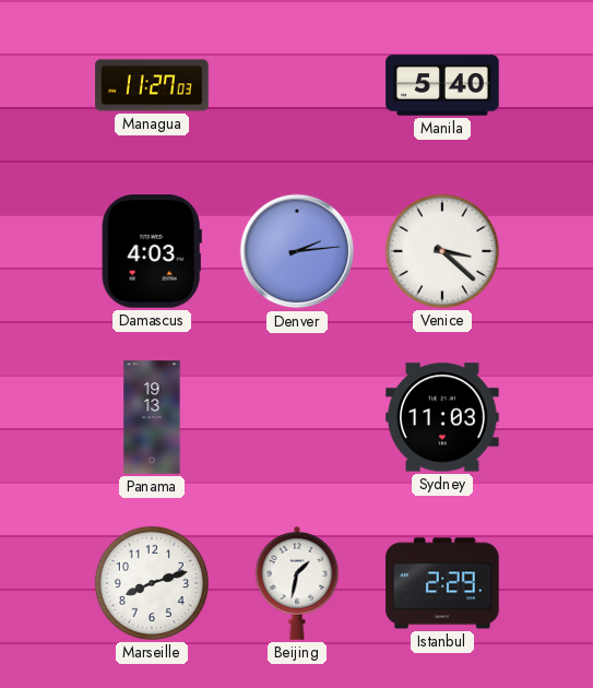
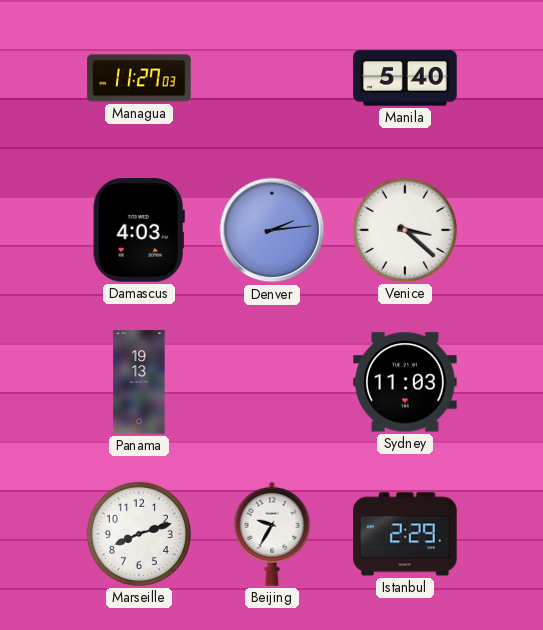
Beijing: 1:32 -> 9:35 (272, 534)
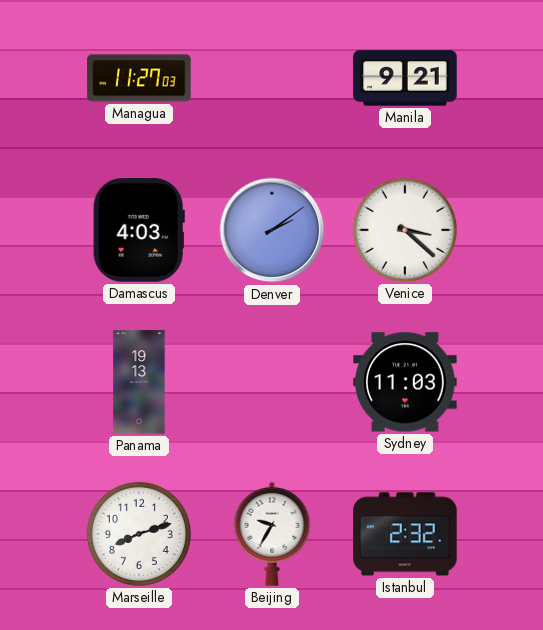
Manila: 5:40 -> 9:21 (405, 78)
Denver: 2:14 -> 2:09 (272, 230)
Istanbul: 2:29 -> 2:32 (405, 534)
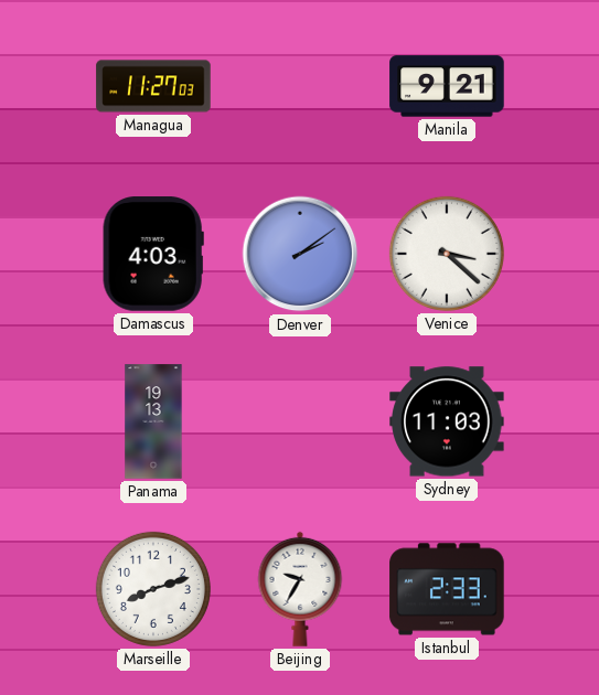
Istanbul: 2:32 -> 2:33 (447, 589)
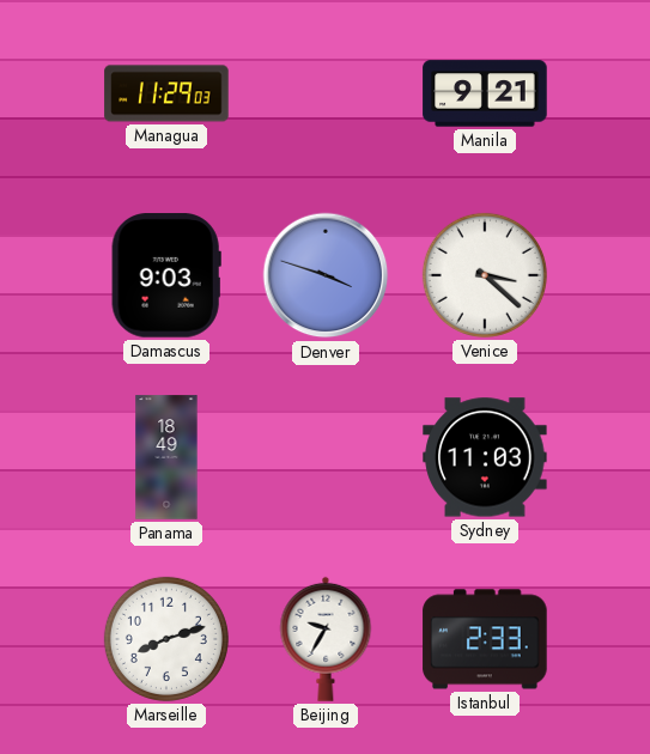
Managua: 11:27 -> 11:29 (166, 93)
Damascus: 4:03 -> 9:03 (166, 275)
Denver: 2:09 -> 3:48 (326, 275)
Panama: 19:13 -> 18:49 (166, 457)
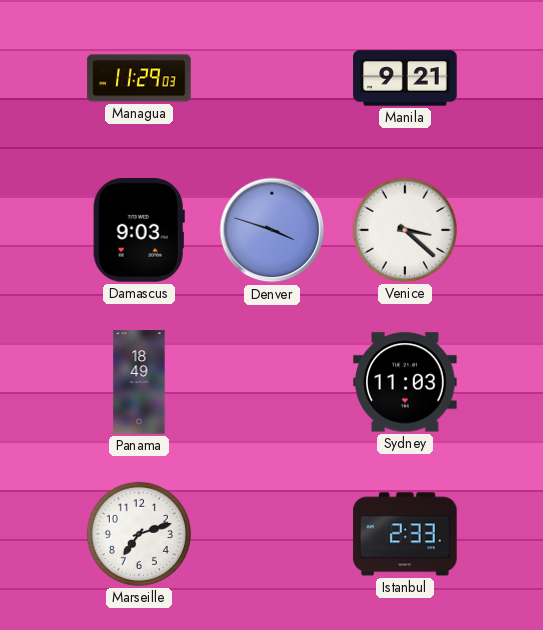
Marseille: 8:12 -> 7:12 (139, 534)
Beijing: 9:35 -> none (326, 639)
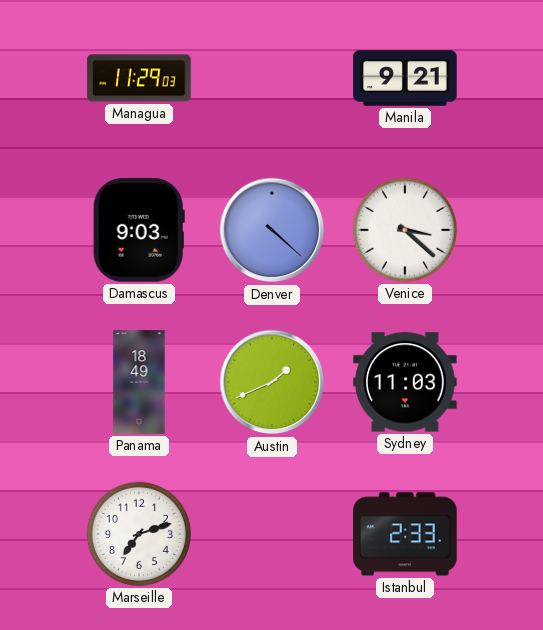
Denver: 3:48 -> 4:22 (272, 230)
Austin: none -> 1:41 (272, 382)
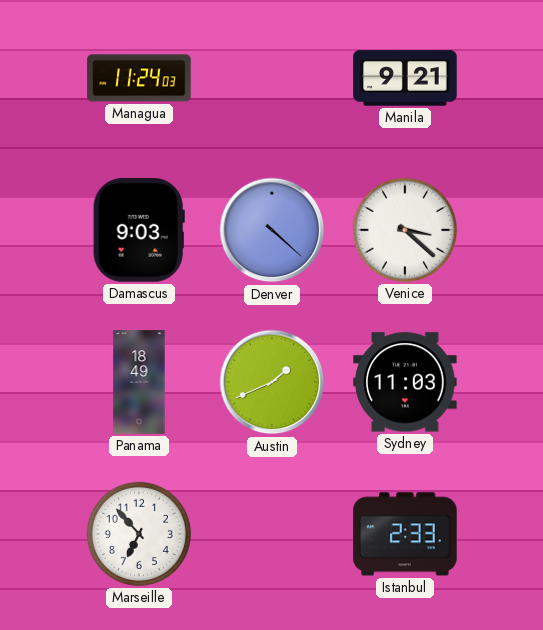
Managua: 11:29 -> 11:24 (139, 78)
Marseille: 7:12 -> 6:53 (139, 534)
